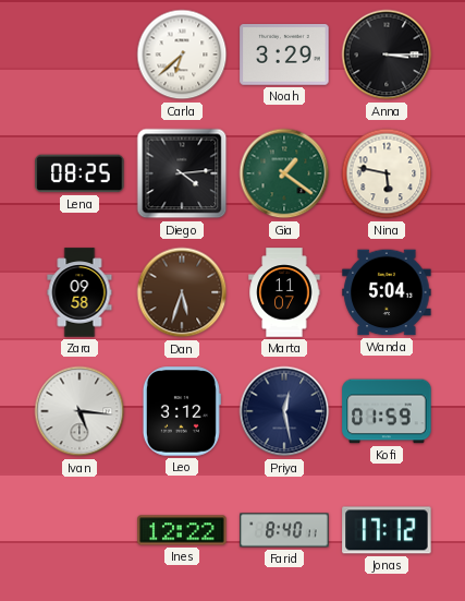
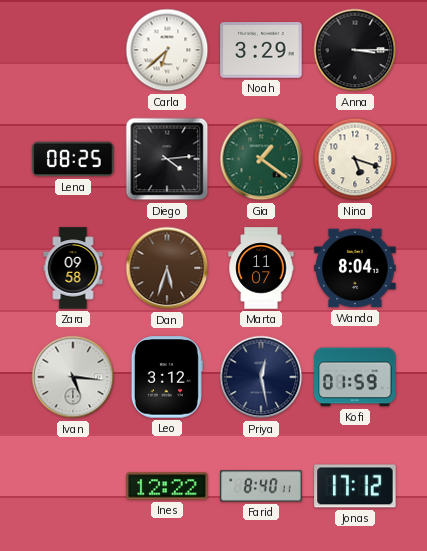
Nina: 5:47 -> 5:18 (355, 159)
Wanda: 5:04 -> 8:04 (355, 268)
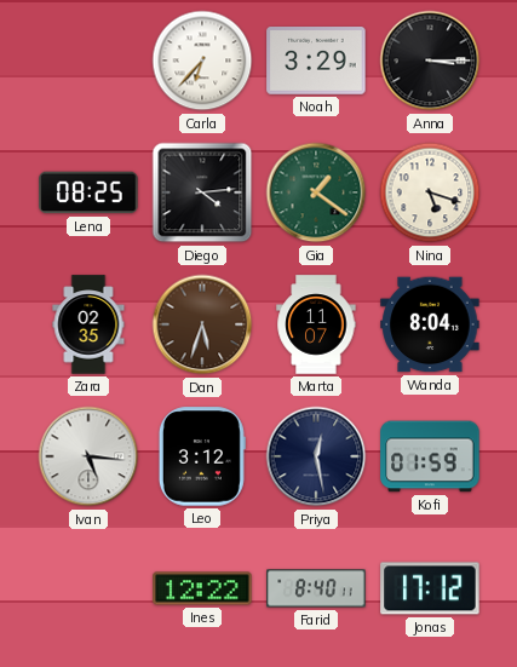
Carla: 6:38 -> 6:37 (202, 61)
Zara: 09:58 -> 02:35 (88, 324)
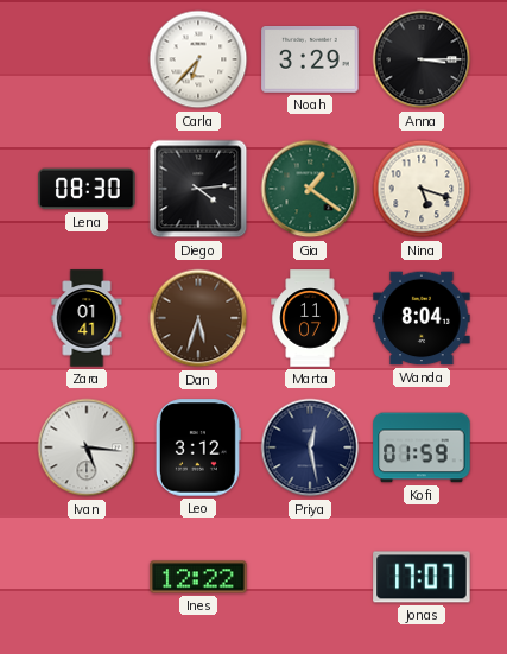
Lena: 08:25 -> 08:30 (87, 189)
Zara: 02:35 -> 01:41 (87, 318)
Farid: 8:40 -> none (316, 588)
Jonas: 17:12 -> 17:07 (422, 577)
